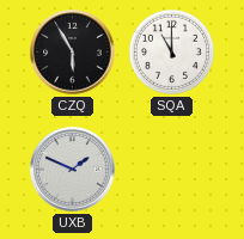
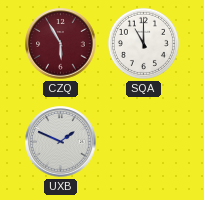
CZQ dial: black -> burgundy (61, 44)
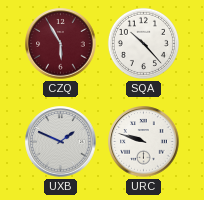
SQA: 11:00 -> 10:23 (143, 43)
URC: none -> 9:48 (144, 142)
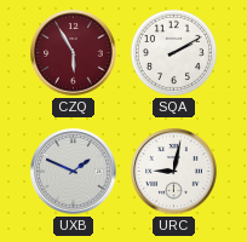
SQA: 10:23 -> 2:10 (173, 52)
URC: 9:48 -> 9:02 (174, 172)
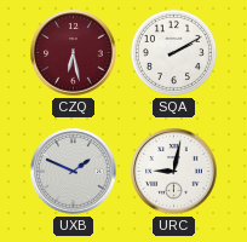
CZQ: 5:55 -> 6:28 (74, 53)
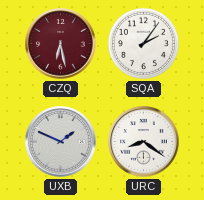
SQA: 2:10 -> 2:06 (143, 43)
URC: 9:02 -> 8:21 (144, 142)
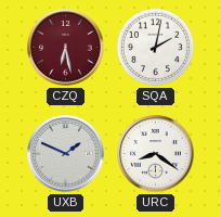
SQA: 2:06 -> 2:02 (155, 47)
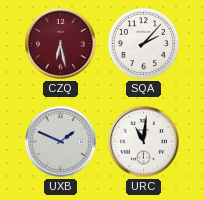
SQA: 2:02 -> 2:07 (143, 43)
URC: 8:21 -> 11:01 (144, 142)
